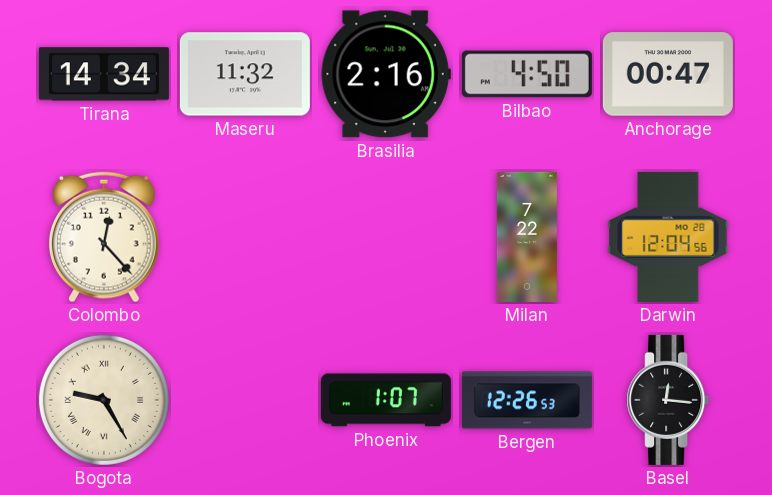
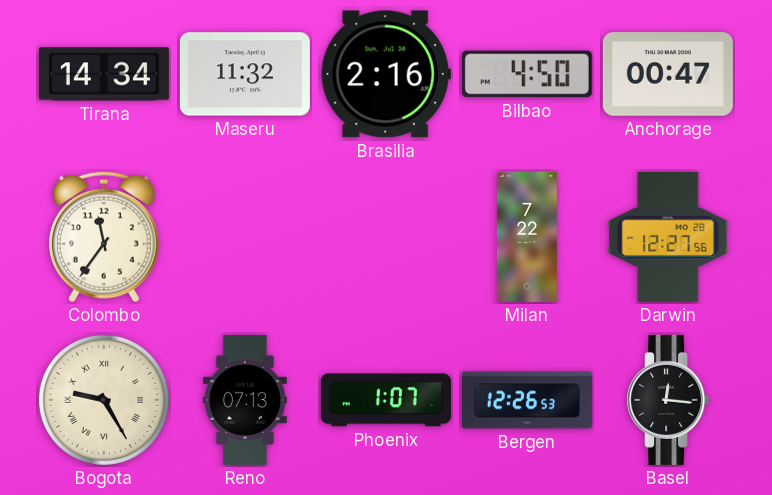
Colombo: 12:23 -> 11:36 (105, 237)
Darwin: 12:04 -> 12:27 (668, 237)
Reno: none -> 07:13 (245, 400)
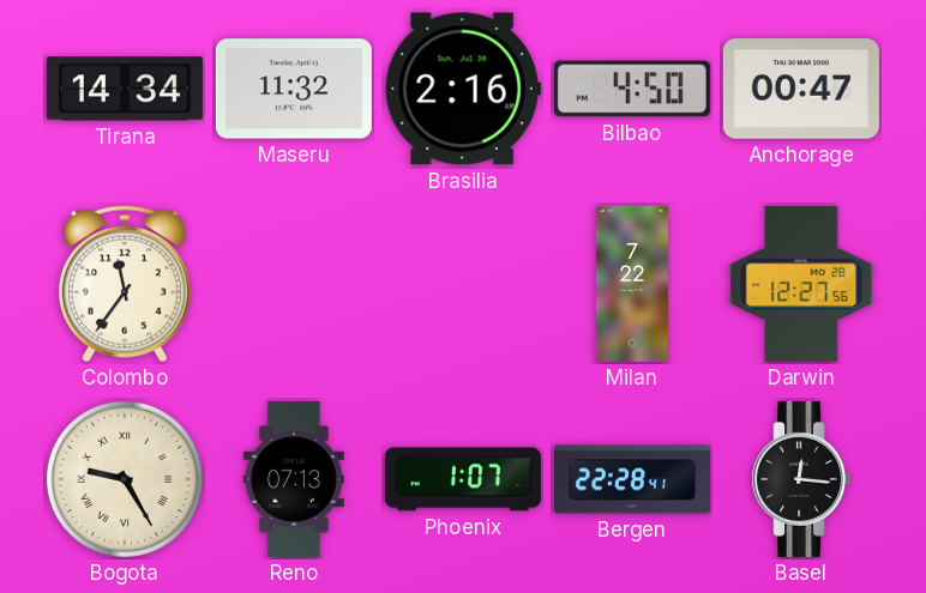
Bergen: 12:26 -> 22:28 (632, 479)
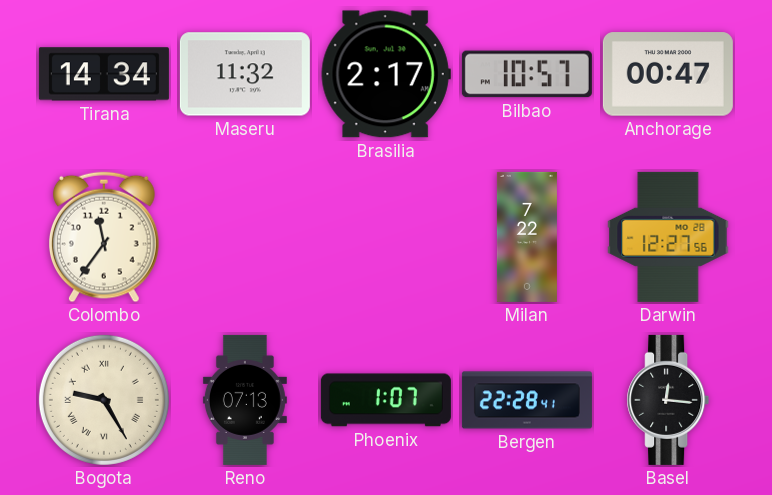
Brasilia: 2:16 -> 2:17 (386, 74)
Bilbao: 4:50 -> 10:57 (527, 74)
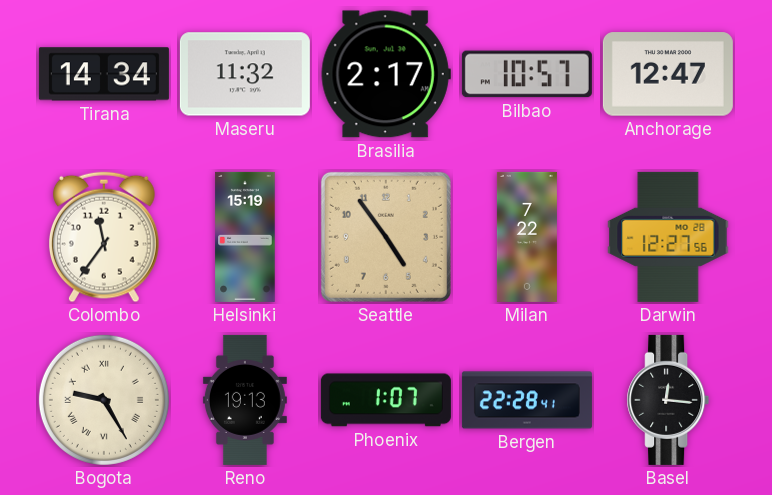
Anchorage: 00:47 -> 12:47 (668, 74)
Helsinki: none -> 15:19 (245, 237)
Seattle: none -> 4:54 (386, 237)
Reno: 07:13 -> 19:13 (245, 400)
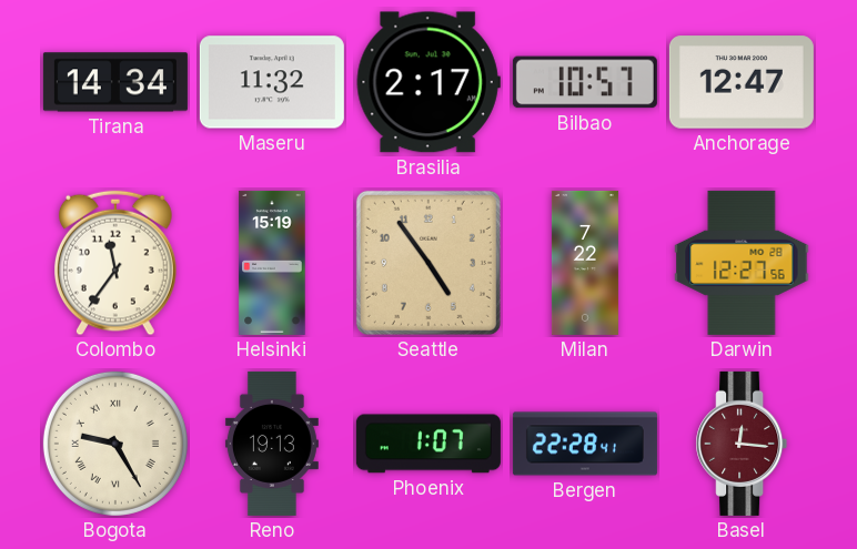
Basel dial: black -> burgundy (742, 444)
